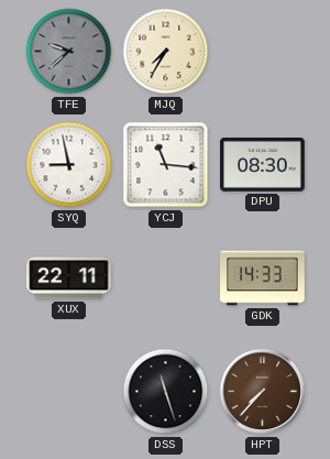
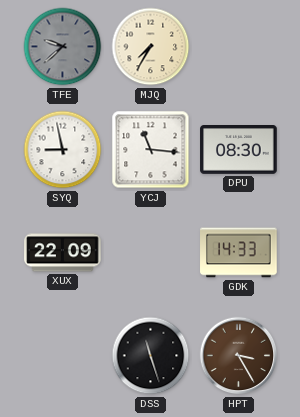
XUX: 22:11 -> 22:09 (63, 253)
HPT: 7:37 -> 3:25 (239, 356)
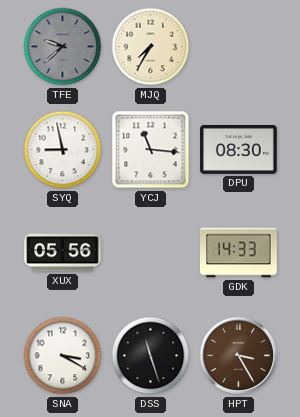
XUX: 22:09 -> 05:56 (63, 253)
SNA: none -> 3:20 (63, 356)
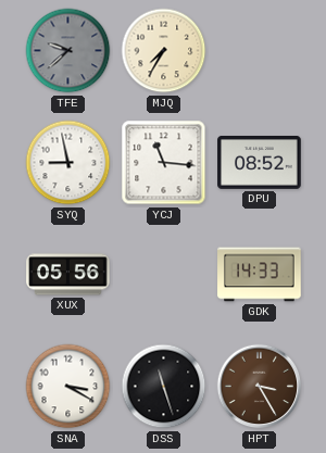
DPU: 08:30 -> 08:52 (260, 163)
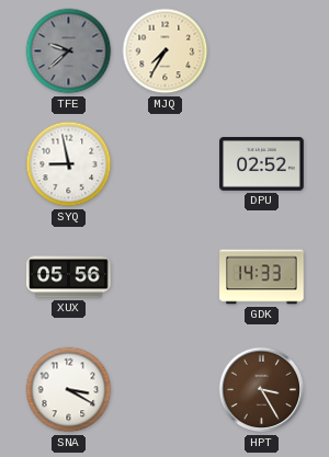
YCJ: 11:16 -> none (164, 163)
DPU: 08:52 -> 02:52 (262, 164)
DSS: 11:27 -> none (164, 387)
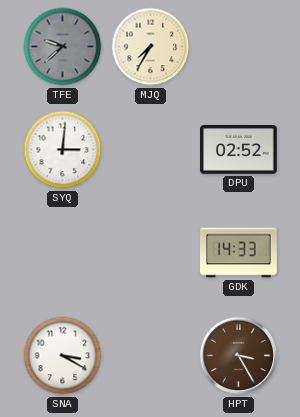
SYQ: 8:58 -> 3:01 (63, 150)
XUX: 05:56 -> none (69, 277)
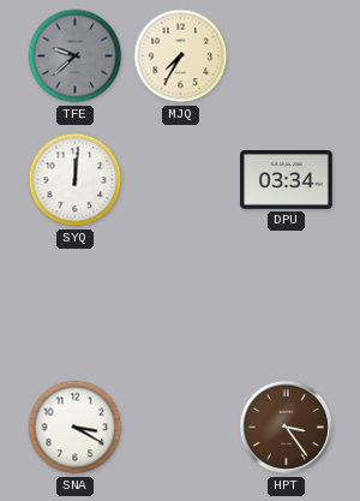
SYQ: 3:01 -> 12:01 (76, 180)
DPU: 02:52 -> 03:34 (287, 180)
GDK: 14:33 -> none (239, 253)
HPT: 3:25 -> 3:24 (287, 428)
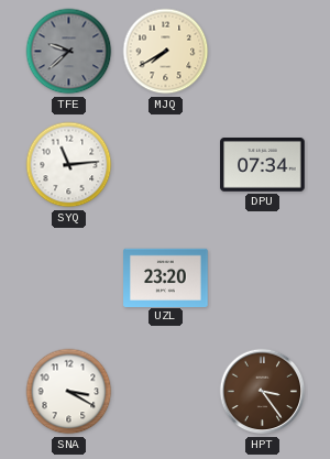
MJQ: 7:35 -> 7:40 (166, 52)
SYQ: 12:01 -> 11:14 (69, 165)
DPU: 03:34 -> 07:34 (263, 165)
UZL: none -> 23:20 (166, 277)
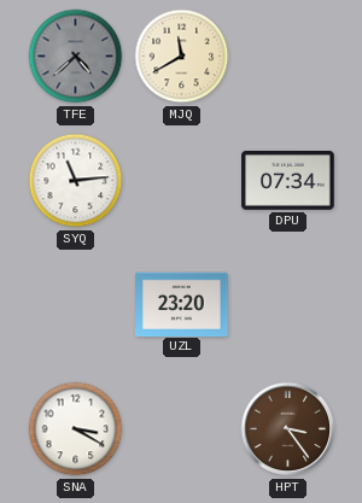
TFE: 9:38 -> 4:38 (76, 57)
MJQ: 7:40 -> 11:40 (182, 57)
